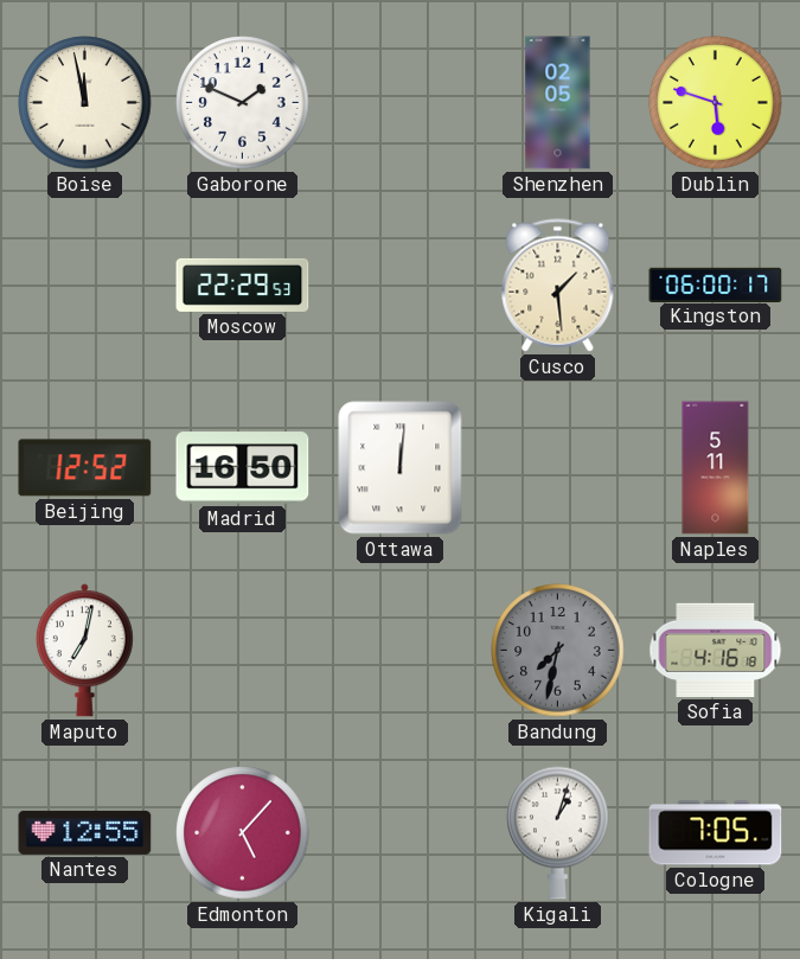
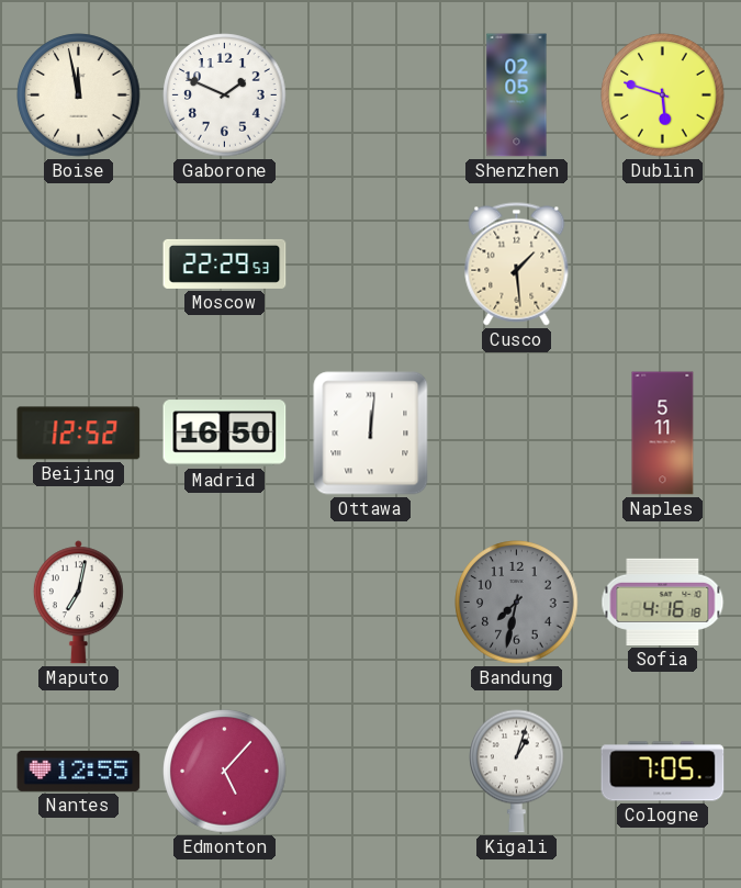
Kingston: 06:00 -> none (716, 284)
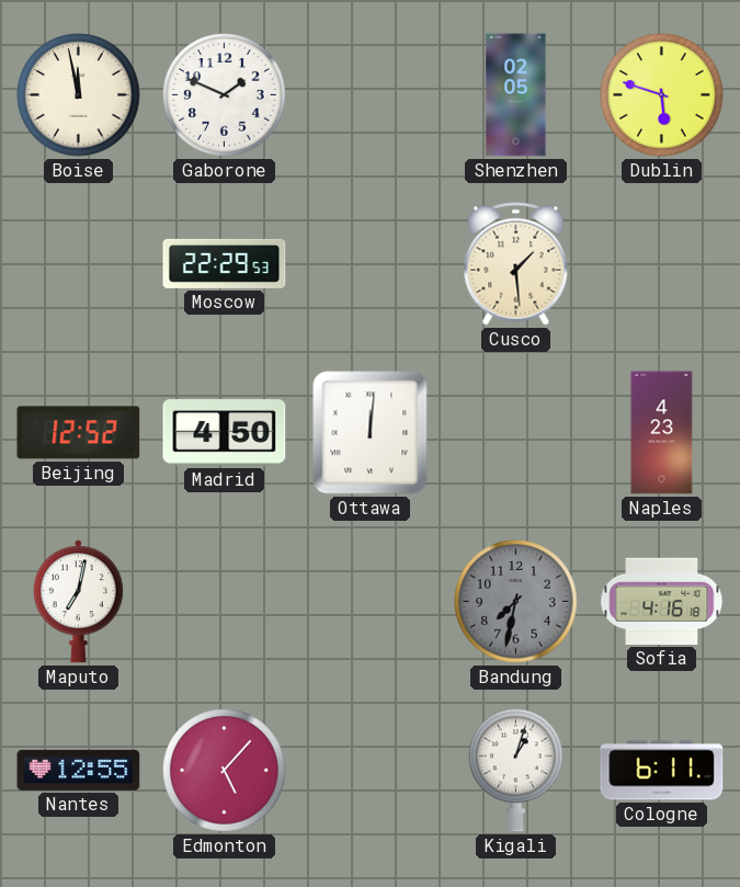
Madrid: 16:50 -> 4:50 (225, 433)
Naples: 5:11 -> 4:23 (662, 433)
Cologne: 7:05 -> 6:11 (662, 771)
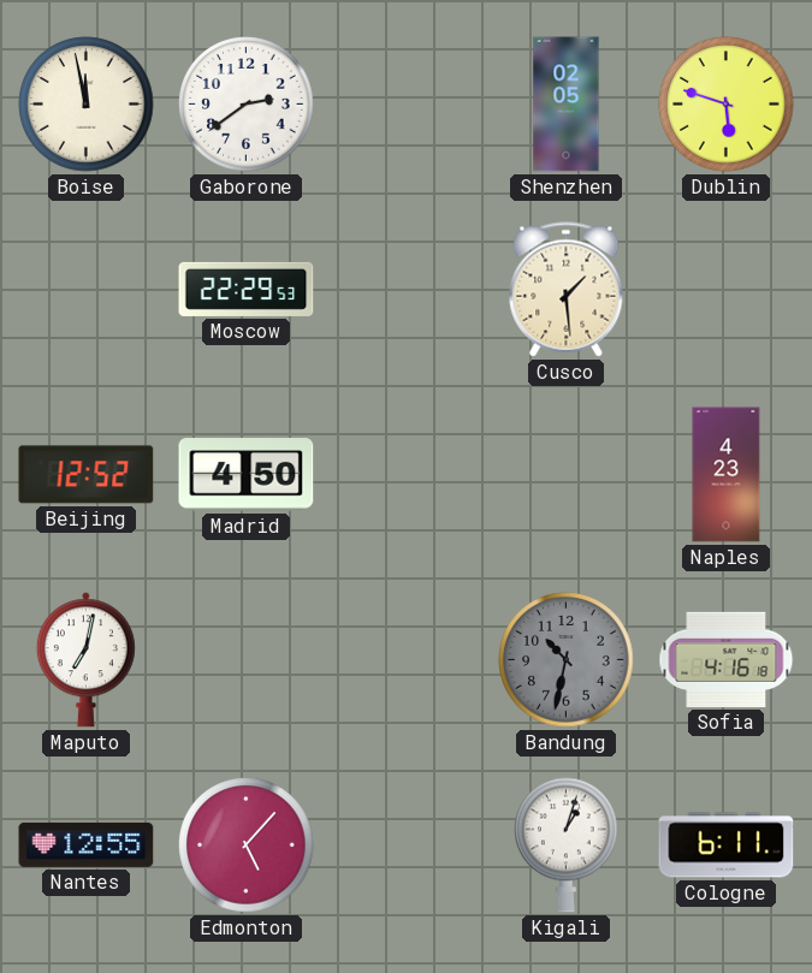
Gaborone: 1:49 -> 2:39 (247, 105)
Ottawa: 12:01 -> none (371, 433)
Bandung: 7:32 -> 10:32 (567, 660)
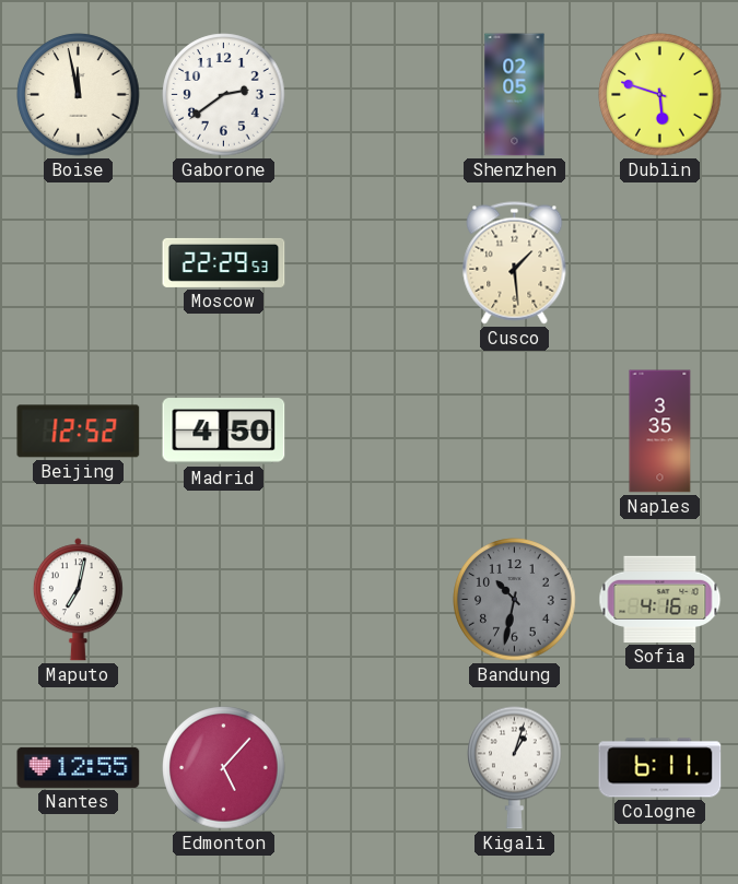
Naples: 4:23 -> 3:35 (660, 432)
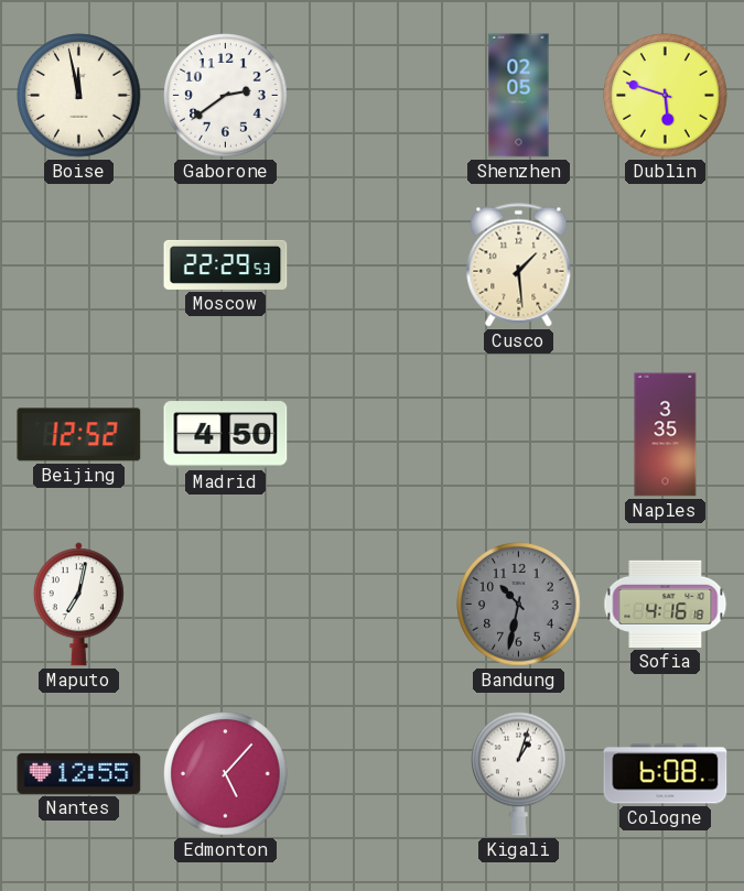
Cologne: 6:11 -> 6:08 (666, 774)
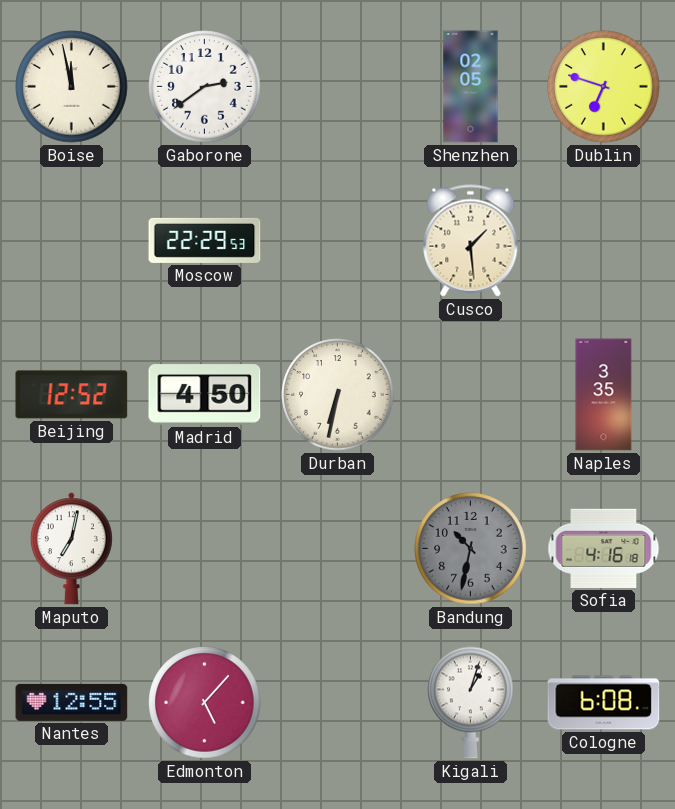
Dublin: 5:48 -> 6:48 (604, 87)
Durban: none -> 6:32 (338, 395)
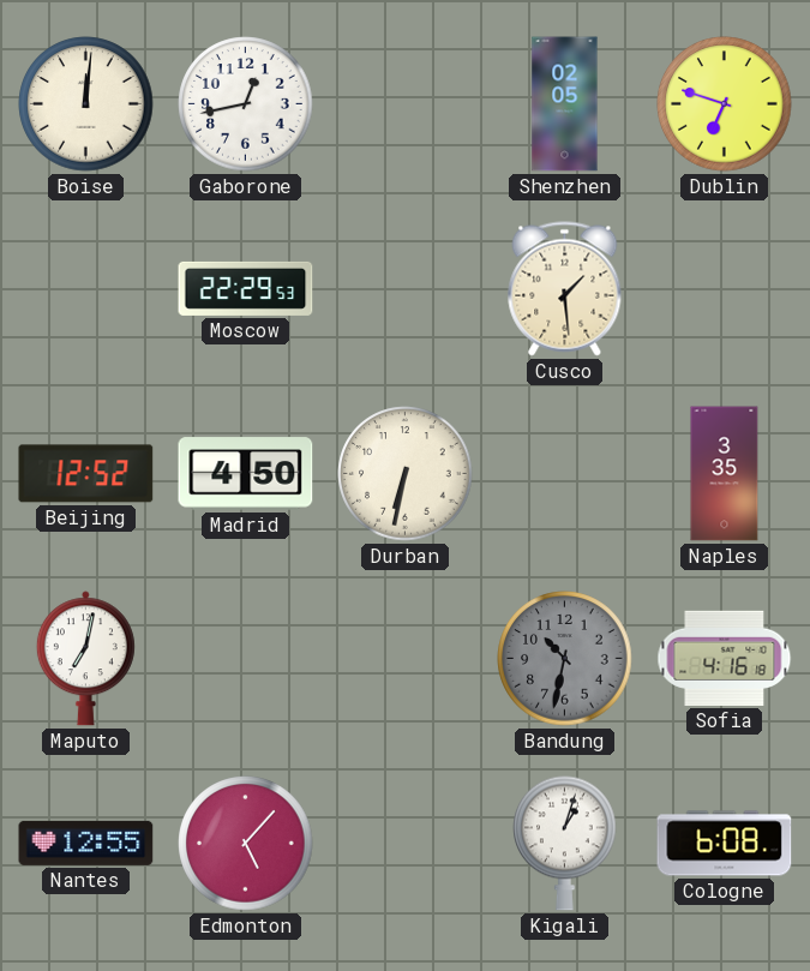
Boise: 11:58 -> 12:01 (86, 104)
Gaborone: 2:39 -> 12:43 (246, 104)
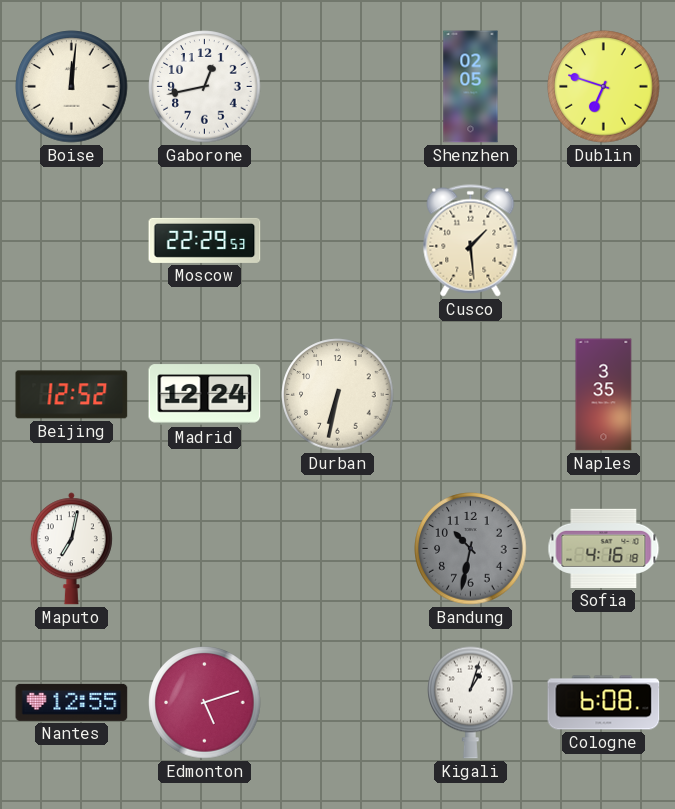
Madrid: 4:50 -> 12:24 (205, 395)
Edmonton: 5:07 -> 5:12 (205, 703)
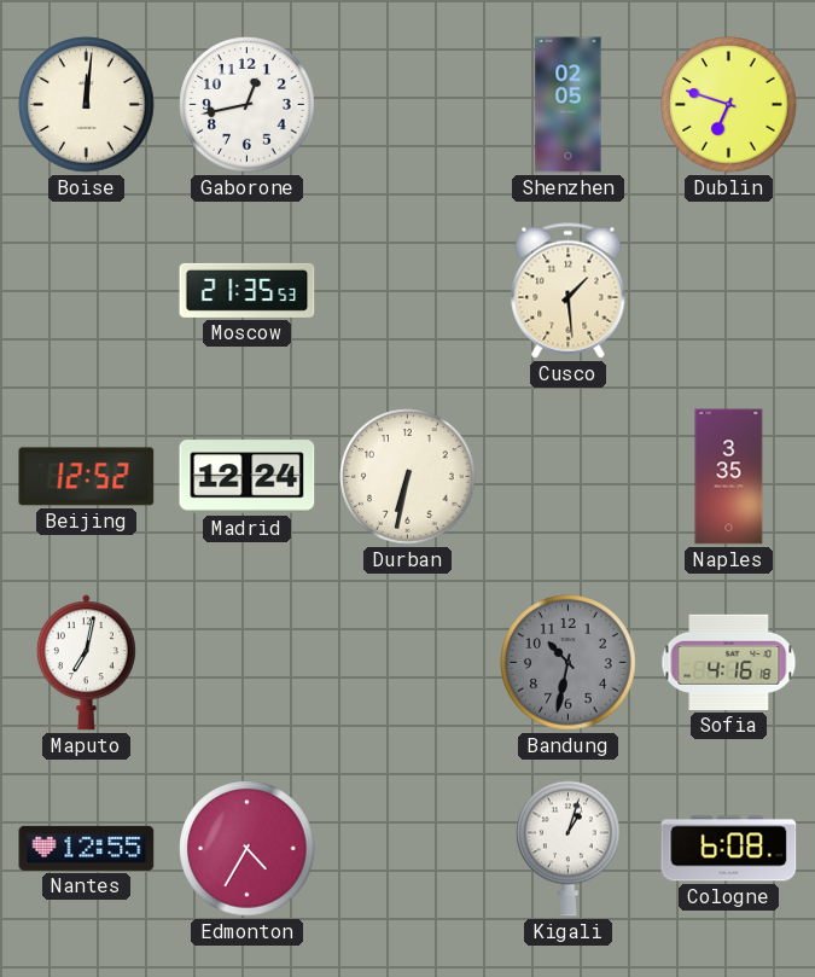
Moscow: 22:29 -> 21:35 (248, 290)
Edmonton: 5:12 -> 4:35 (248, 849)
